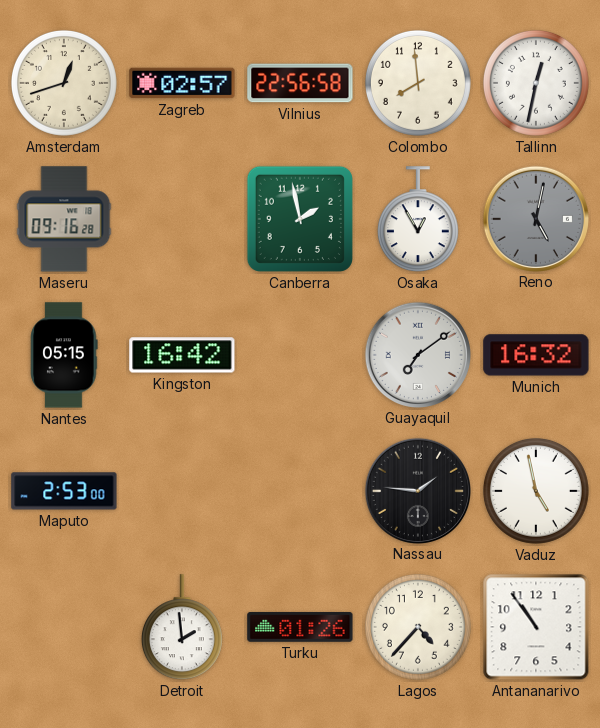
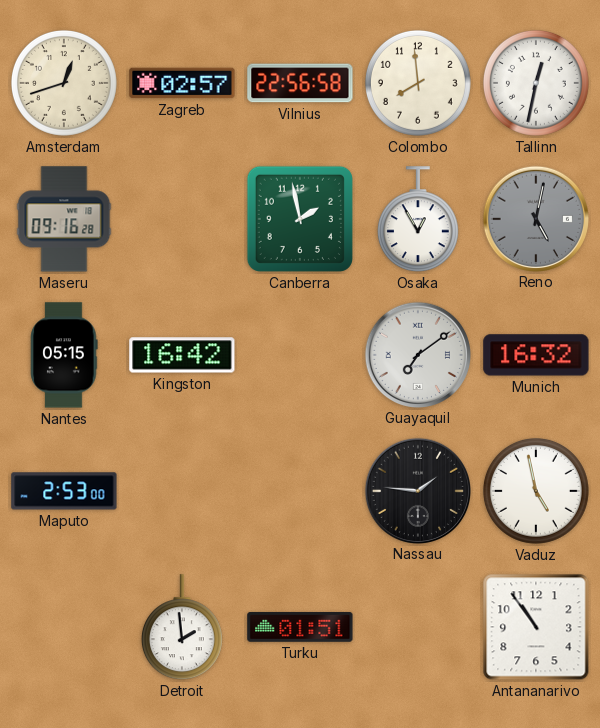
Turku: 01:26 -> 01:51 (300, 627)
Lagos: 4:37 -> none (418, 627)
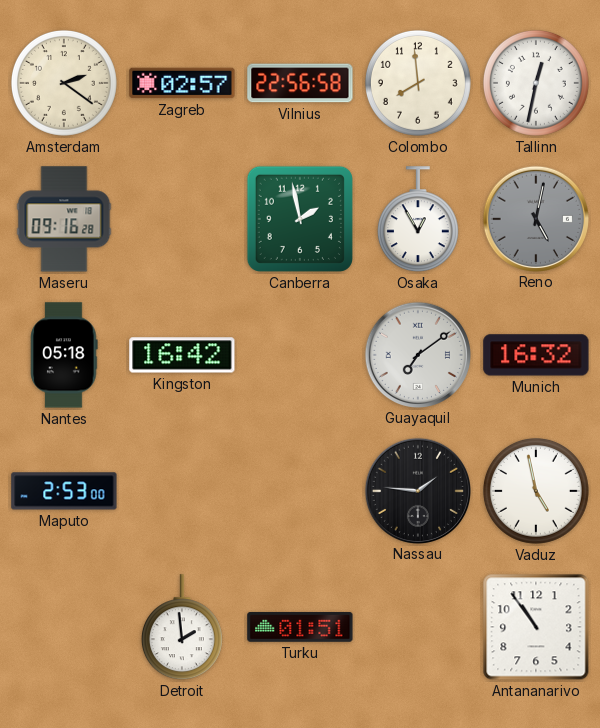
Amsterdam: 12:42 -> 2:21 (64, 83)
Nantes: 05:15 -> 05:18 (64, 355)
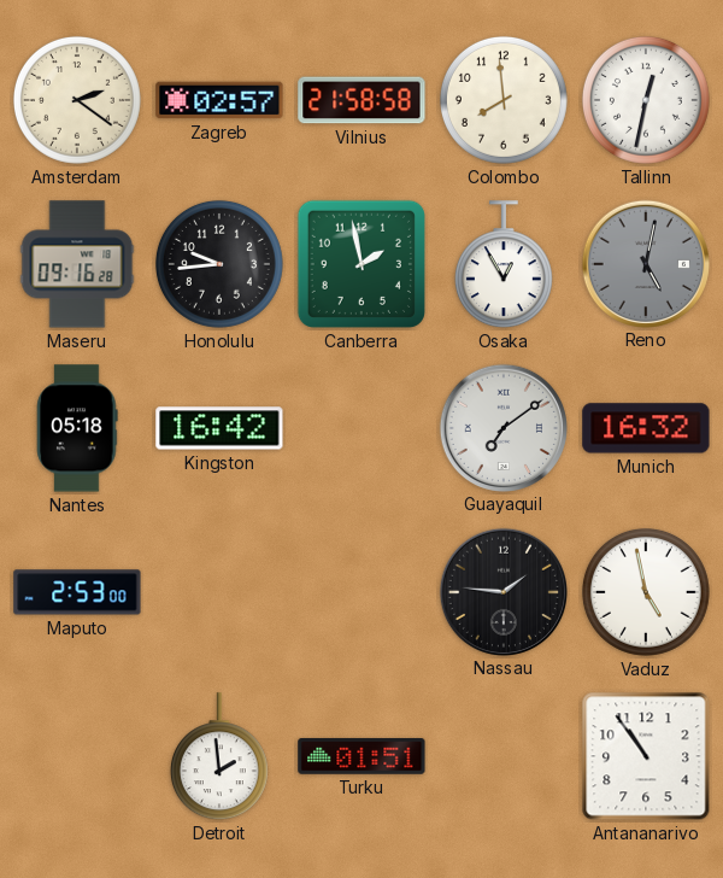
Vilnius: 22:56 -> 21:58 (361, 100)
Honolulu: none -> 9:44 (219, 264)
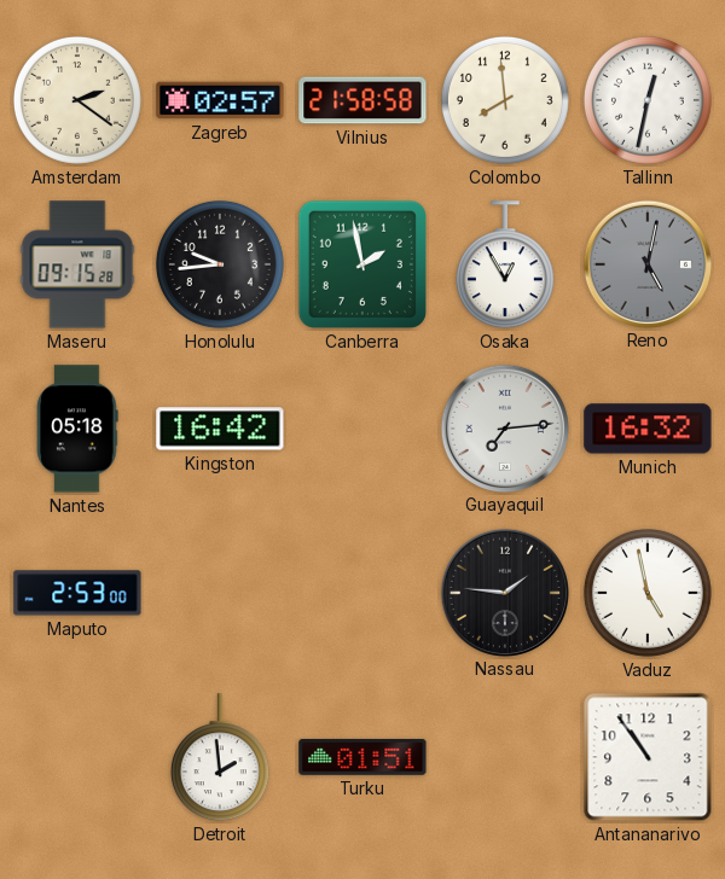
Maseru: 09:16 -> 09:15 (77, 264)
Guayaquil: 7:09 -> 7:14 (504, 427)
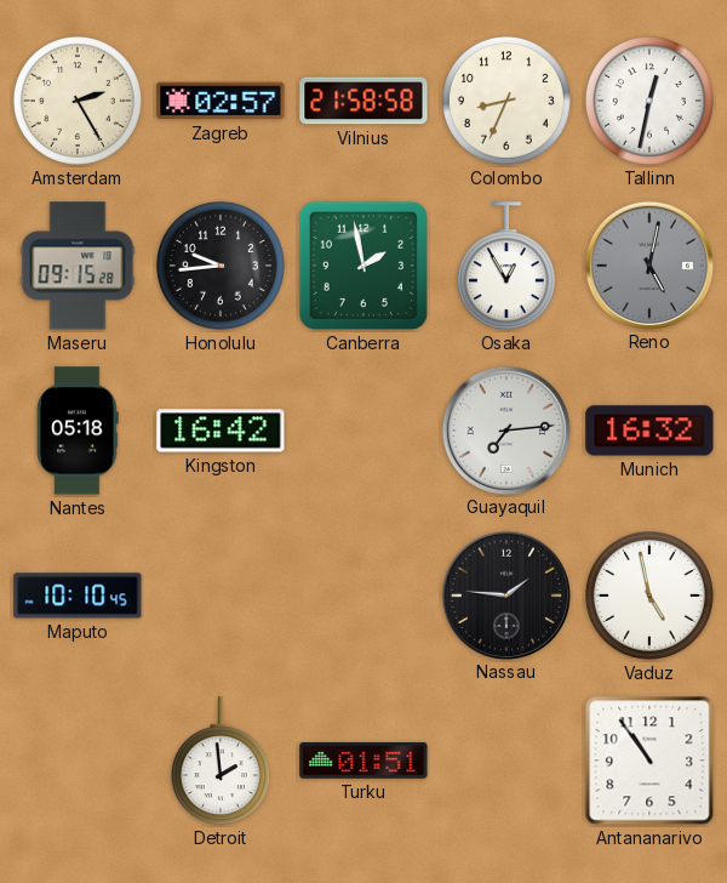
Amsterdam: 2:21 -> 2:25 (78, 101)
Colombo: 7:59 -> 8:34 (506, 101)
Maputo: 2:53 -> 10:10 (78, 596)
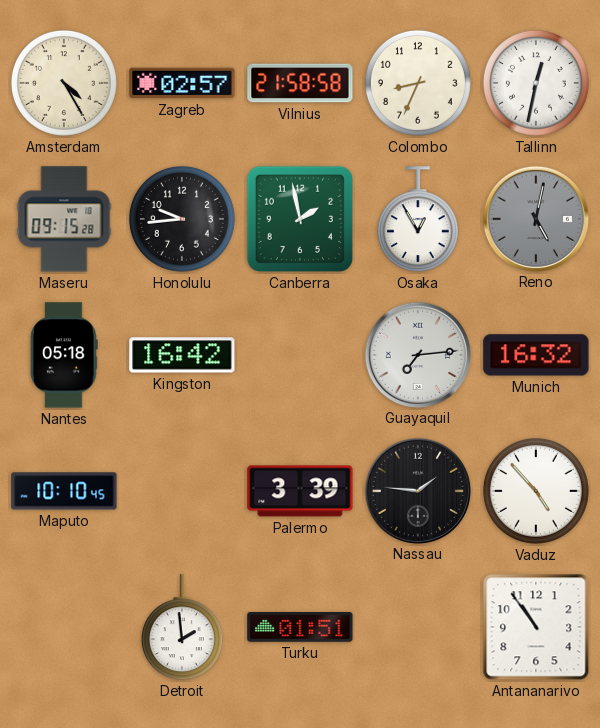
Amsterdam: 2:25 -> 4:25 (64, 83)
Palermo: none -> 3:39 (300, 491)
Vaduz: 4:58 -> 4:53 (536, 491)
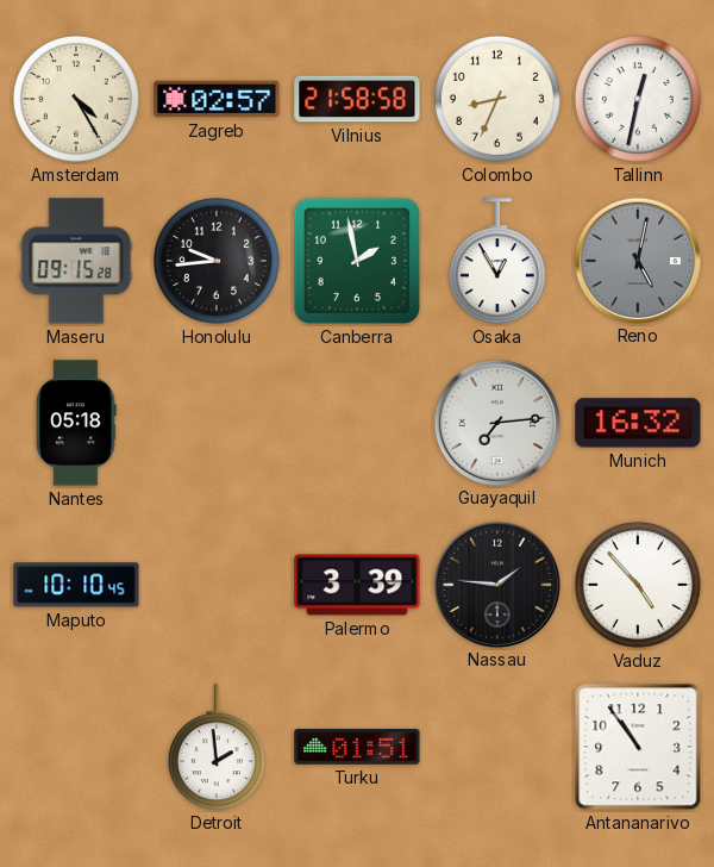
Kingston: 16:42 -> none (182, 355)
